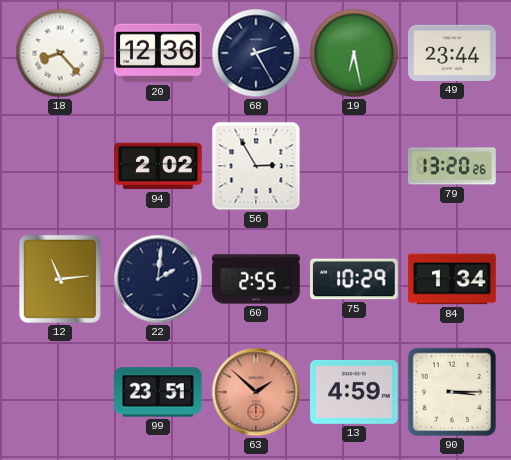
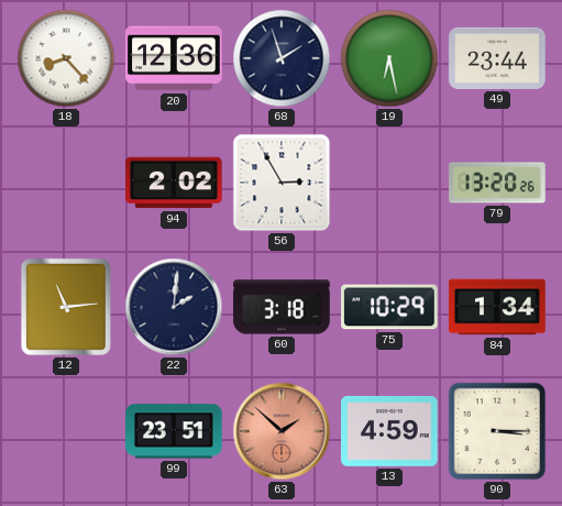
68: 2:25 -> 1:57 (282, 58)
60: 2:55 -> 3:18 (282, 307)
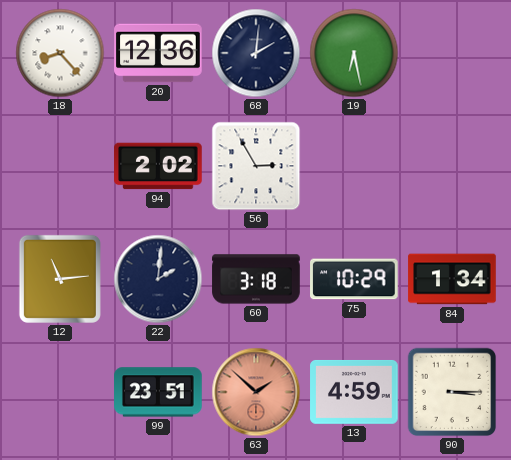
68: 1:57 -> 2:01 (256, 53)
49: 23:44 -> none (497, 58)
79: 13:20 -> none (497, 183)
